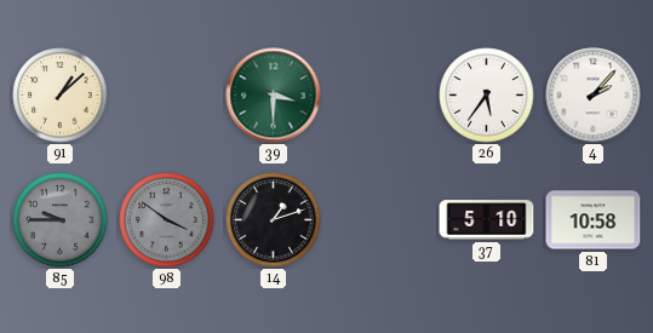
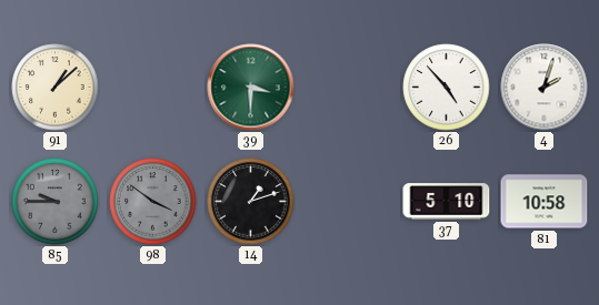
26: 5:36 -> 4:53 (447, 88)
4: 2:07 -> 2:03 (545, 88)
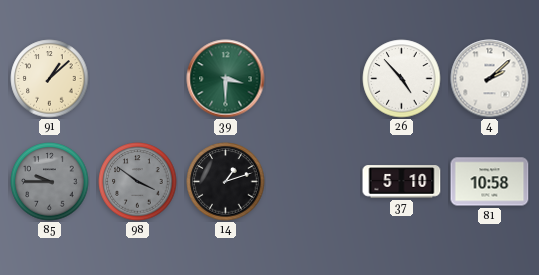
4: 2:03 -> 2:08 (490, 79)
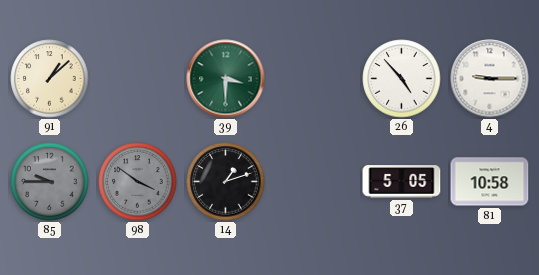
4: 2:08 -> 9:15 (490, 79)
37: 5:10 -> 5:05 (402, 182)
